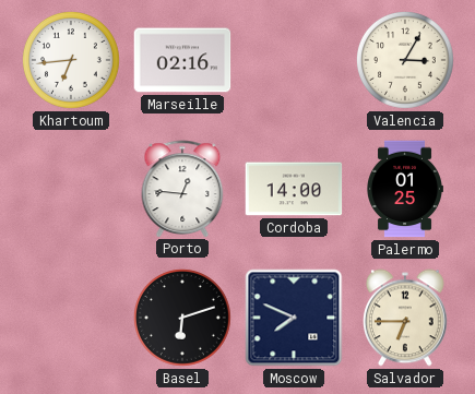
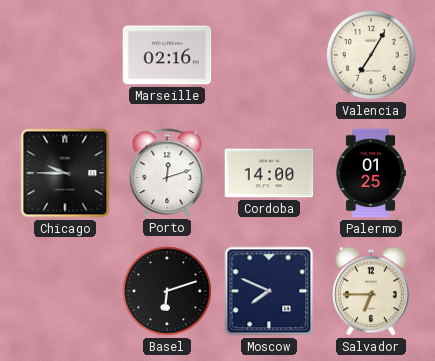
Khartoum: 6:44 -> none (71, 60)
Valencia: 3:05 -> 7:05 (371, 55)
Chicago: none -> 9:45 (65, 173)
Porto: 12:46 -> 12:12 (167, 173)
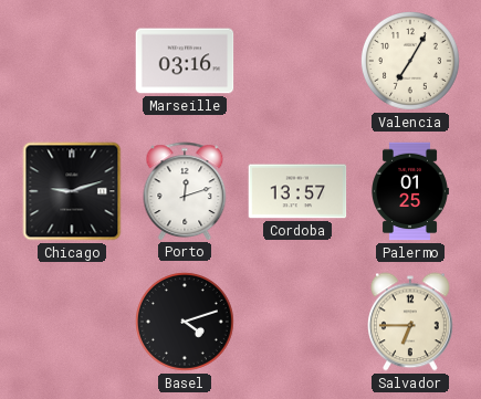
Marseille: 02:16 -> 03:16 (185, 61)
Chicago: 9:45 -> 9:12 (72, 191)
Cordoba: 14:00 -> 13:57 (297, 191)
Basel: 6:12 -> 4:12 (185, 322)
Moscow: 7:49 -> none (269, 291)
